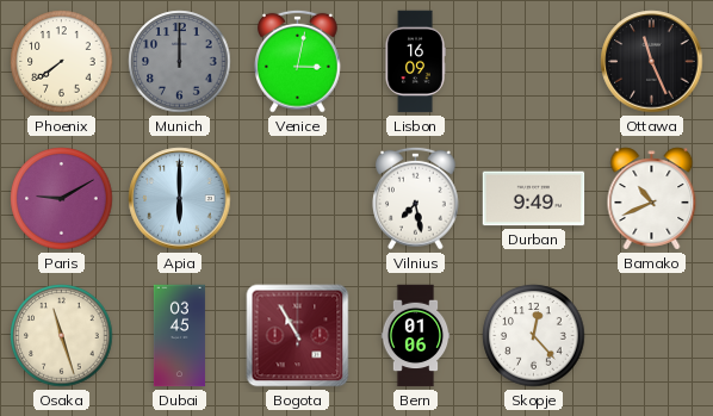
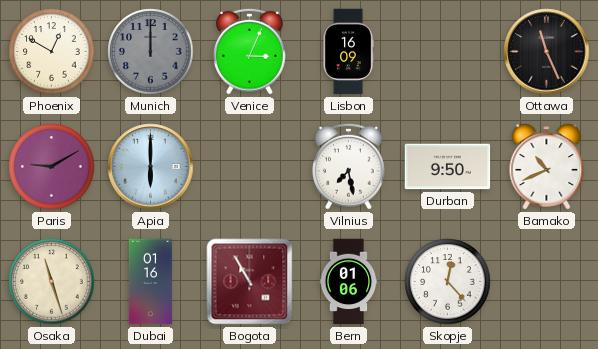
Phoenix: 7:39 -> 12:50 (52, 52)
Venice: 3:02 -> 3:04 (250, 51)
Durban: 9:49 -> 9:50 (448, 167)
Dubai: 03:45 -> 01:16 (150, 282)
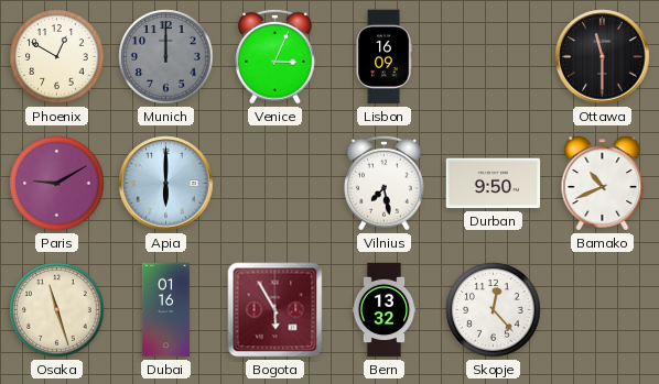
Ottawa: 11:26 -> 11:30 (603, 57)
Bogota: 10:55 -> 5:55 (276, 310)
Bern: 01:06 -> 13:32 (385, 310)
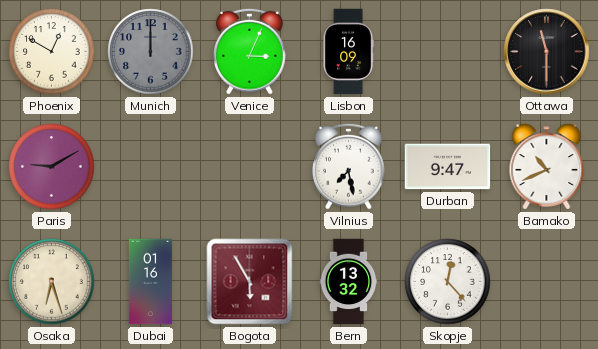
Apia: 6:00 -> none (166, 184)
Durban: 9:50 -> 9:47 (448, 167)
Osaka: 11:27 -> 6:27 (52, 282)
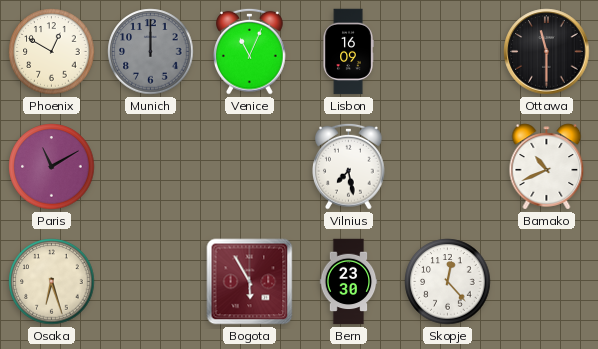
Venice: 3:04 -> 11:04 (250, 51)
Paris: 9:10 -> 11:10 (52, 167)
Durban: 9:47 -> none (448, 167)
Dubai: 01:16 -> none (150, 282)
Bern: 13:32 -> 23:30 (349, 282)
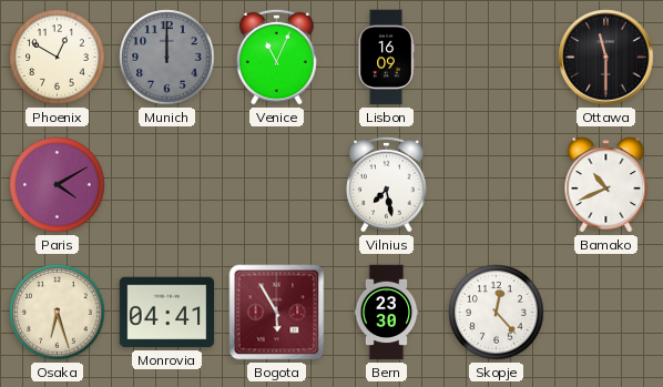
Paris: 11:10 -> 4:10 (58, 185)
Monrovia: none -> 04:41 (167, 313)
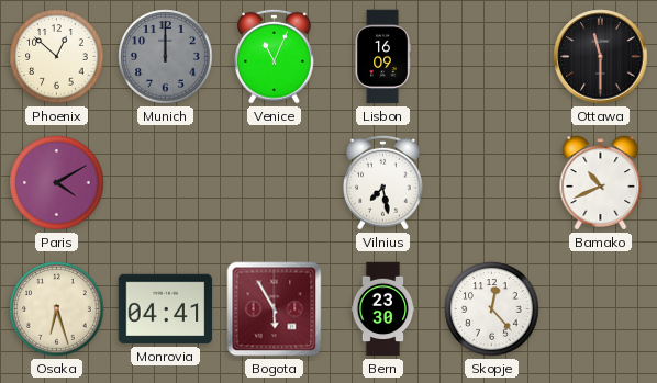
Phoenix: 12:50 -> 12:52 (57, 57)
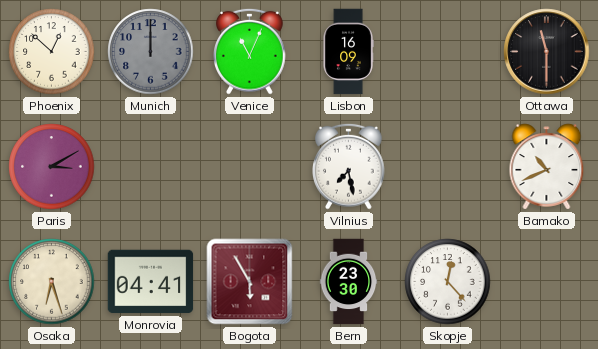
Paris: 4:10 -> 3:10 (52, 167)
